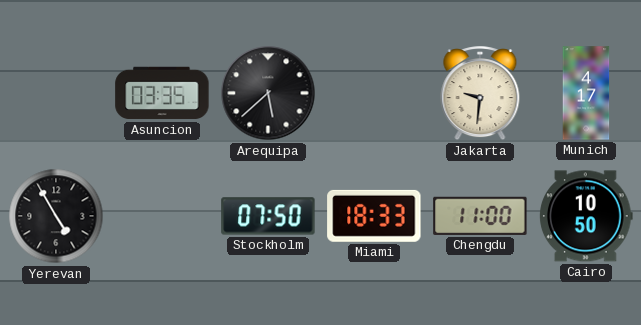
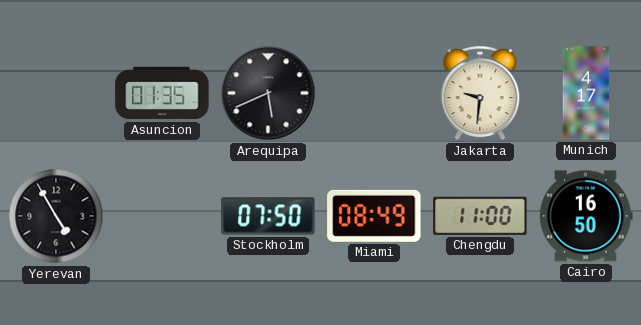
Asuncion: 03:35 -> 01:35 (162, 93)
Arequipa: 5:38 -> 5:41 (268, 93)
Miami: 18:33 -> 08:49 (374, 216)
Cairo: 10:50 -> 16:50 (587, 216)
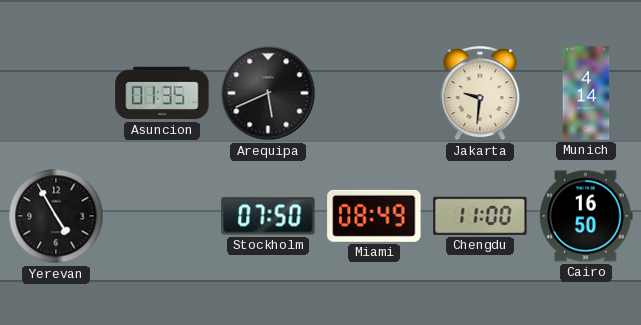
Munich: 4:17 -> 4:14 (586, 93)
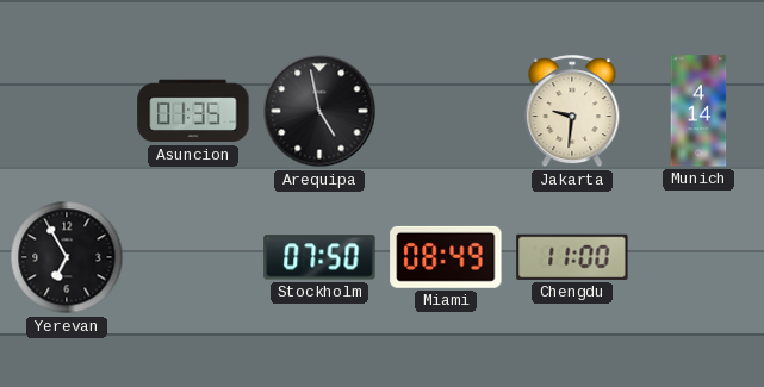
Arequipa: 5:41 -> 4:58 (319, 111)
Yerevan: 4:55 -> 6:55 (67, 257)
Cairo: 16:50 -> none (587, 216)
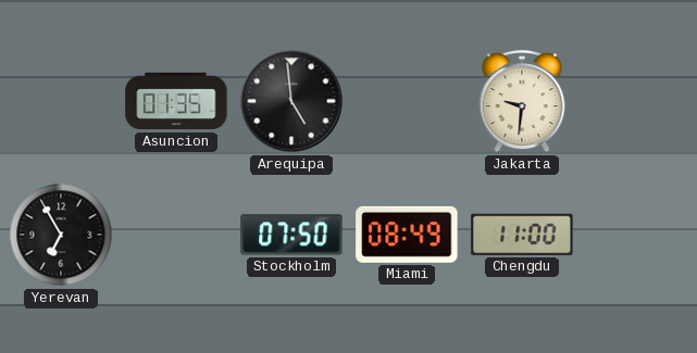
Arequipa: 4:58 -> 4:59 (291, 101)
Munich: 4:14 -> none (698, 111)
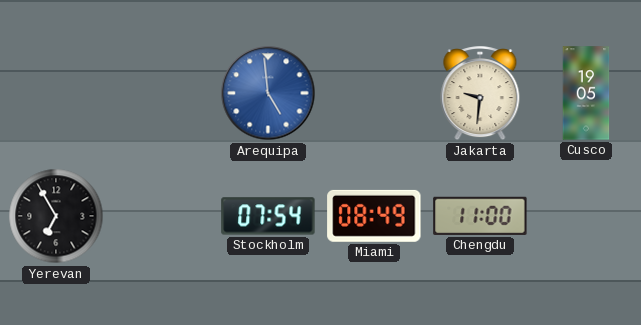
Asuncion: 01:35 -> none (176, 101)
Arequipa dial: black -> blue (268, 93)
Cusco: none -> 19:05 (586, 93)
Stockholm: 07:50 -> 07:54 (268, 216)
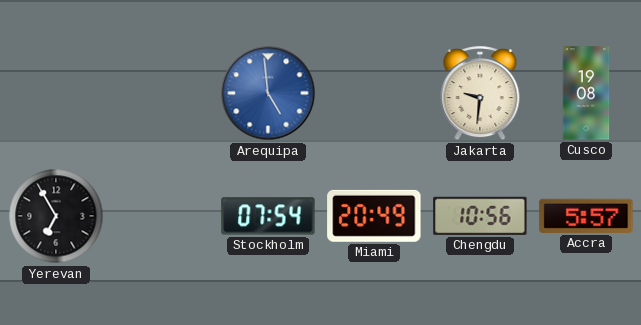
Cusco: 19:05 -> 19:08 (586, 93)
Miami: 08:49 -> 20:49 (374, 216)
Chengdu: 11:00 -> 10:56 (480, 216)
Accra: none -> 5:57 (586, 216)
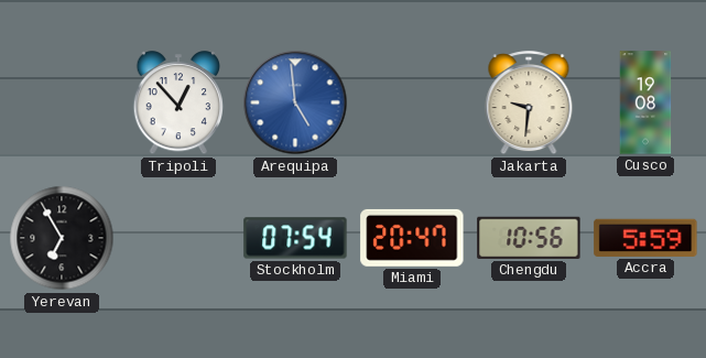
Tripoli: none -> 12:53 (178, 104)
Miami: 20:49 -> 20:47 (412, 238)
Accra: 5:57 -> 5:59 (645, 238)
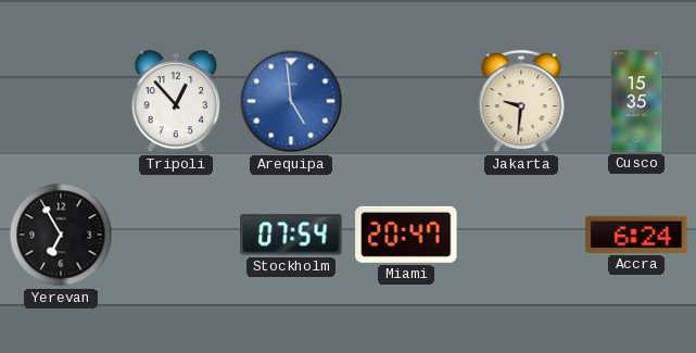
Cusco: 19:08 -> 15:35 (636, 101)
Chengdu: 10:56 -> none (529, 238)
Accra: 5:59 -> 6:24 (636, 235)
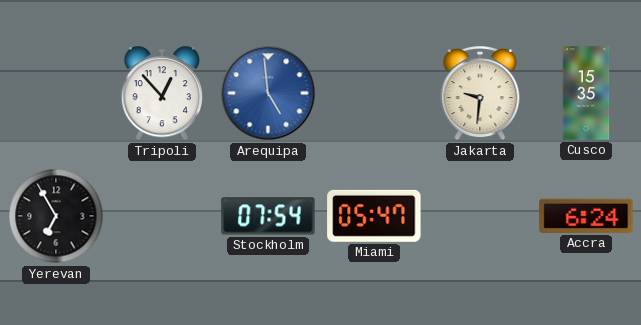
Miami: 20:47 -> 05:47 (374, 216)
